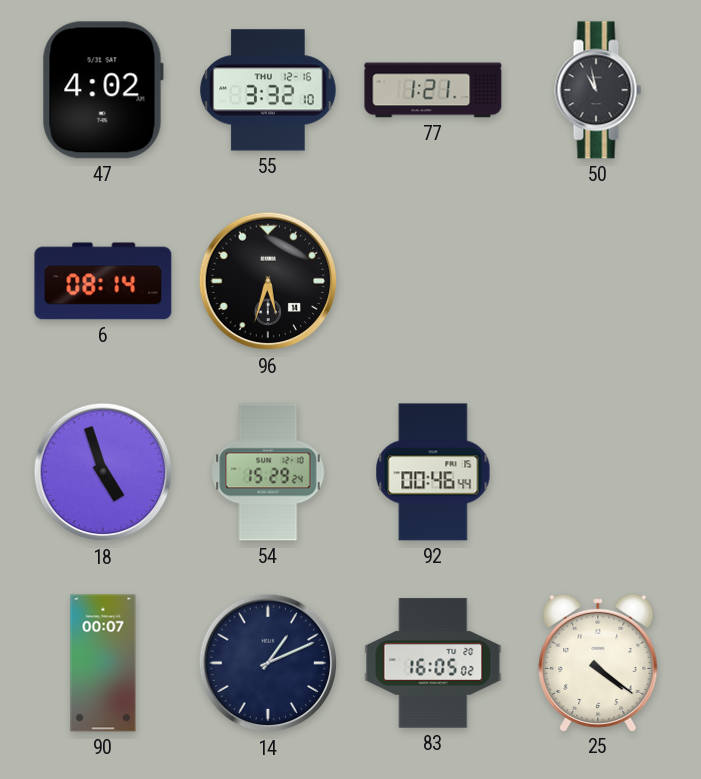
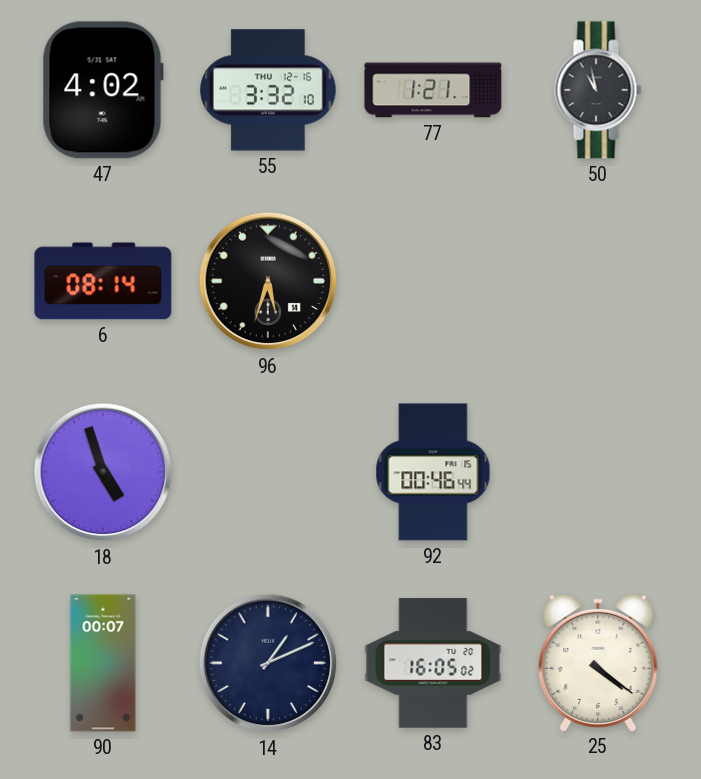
54: 15:29 -> none (268, 472)
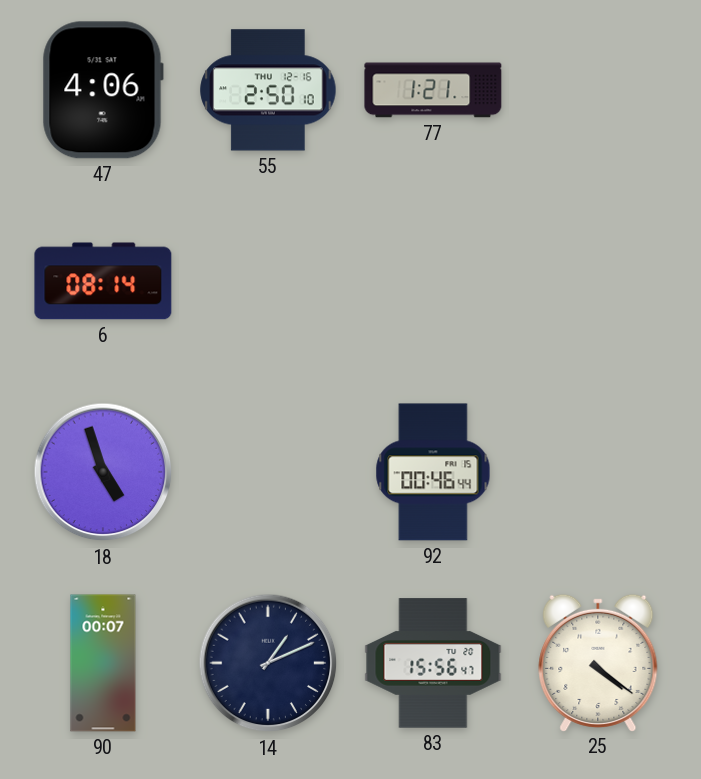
47: 4:02 -> 4:06 (103, 90)
55: 3:32 -> 2:50 (268, 90)
50: 10:58 -> none (598, 90)
96: 5:33 -> none (268, 281)
83: 16:05 -> 15:56 (433, 663)
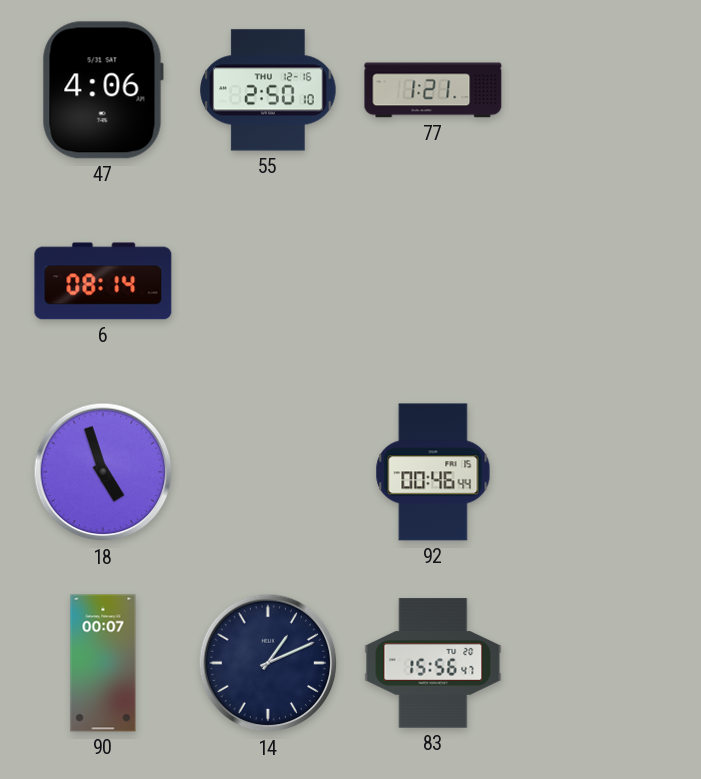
25: 4:21 -> none (598, 662)
